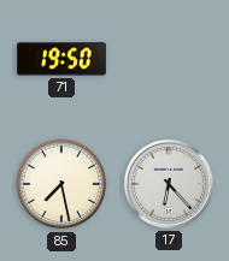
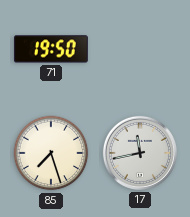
85: 7:28 -> 7:27 (51, 153)
17: 6:23 -> 11:43 (140, 153)
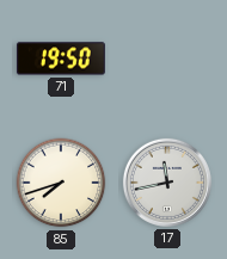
85: 7:27 -> 7:42 (61, 183)
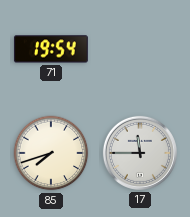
71: 19:50 -> 19:54 (51, 49)
17: 11:43 -> 11:45 (140, 153)
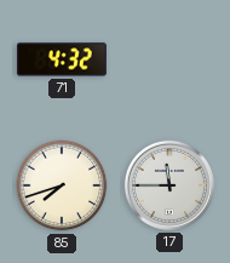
71: 19:54 -> 4:32 (62, 59)
